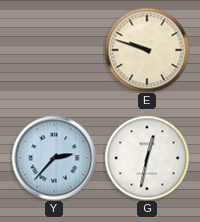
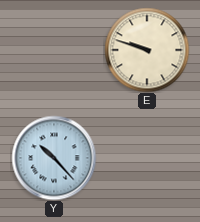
Y: 2:37 -> 10:23 (54, 158)
G: 12:32 -> none (147, 158)
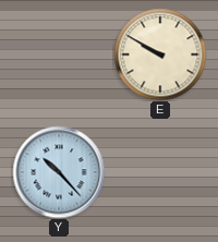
E: 9:48 -> 9:50 (160, 55)
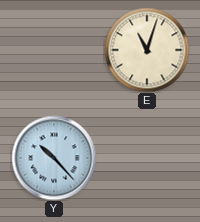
E: 9:50 -> 11:03 (147, 50)
